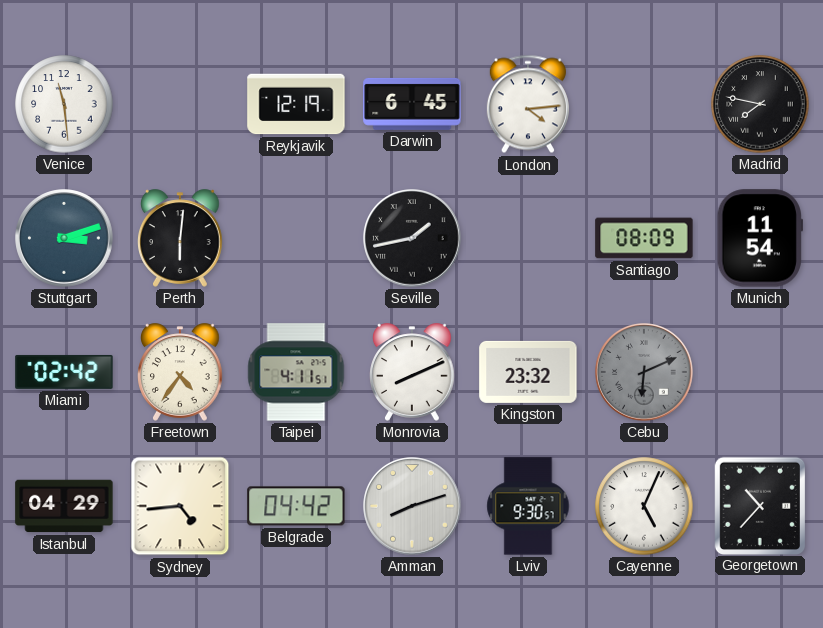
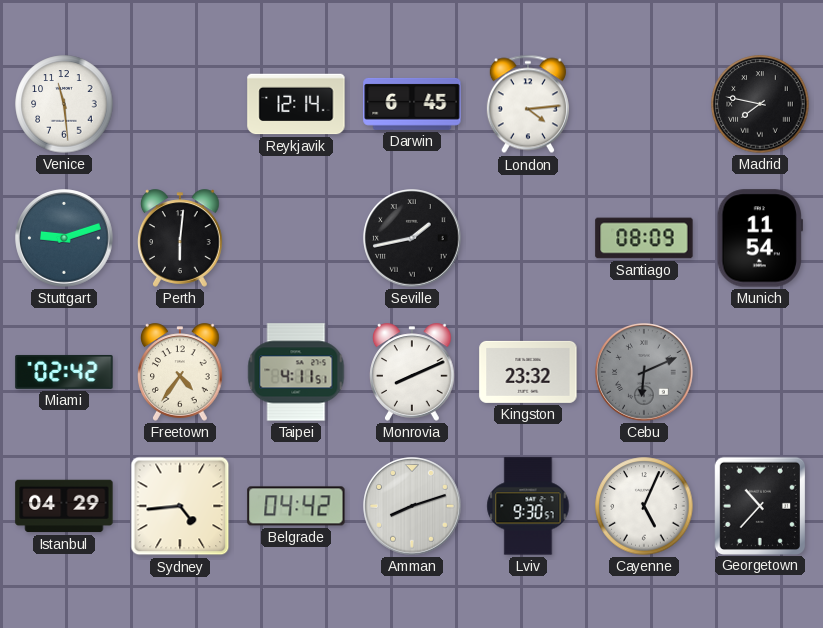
Reykjavik: 12:19 -> 12:14 (296, 104)
Stuttgart: 3:12 -> 9:12 (64, 238)
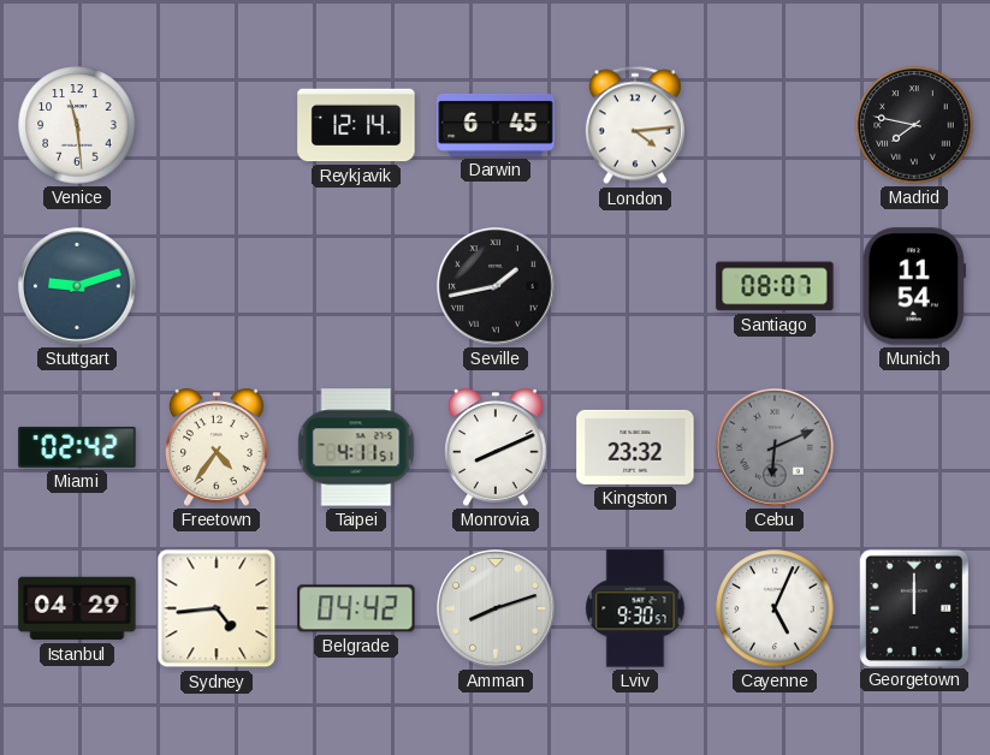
Perth: 6:01 -> none (181, 238)
Santiago: 08:09 -> 08:07 (775, 286)
Georgetown: 10:37 -> 12:00 (913, 607)
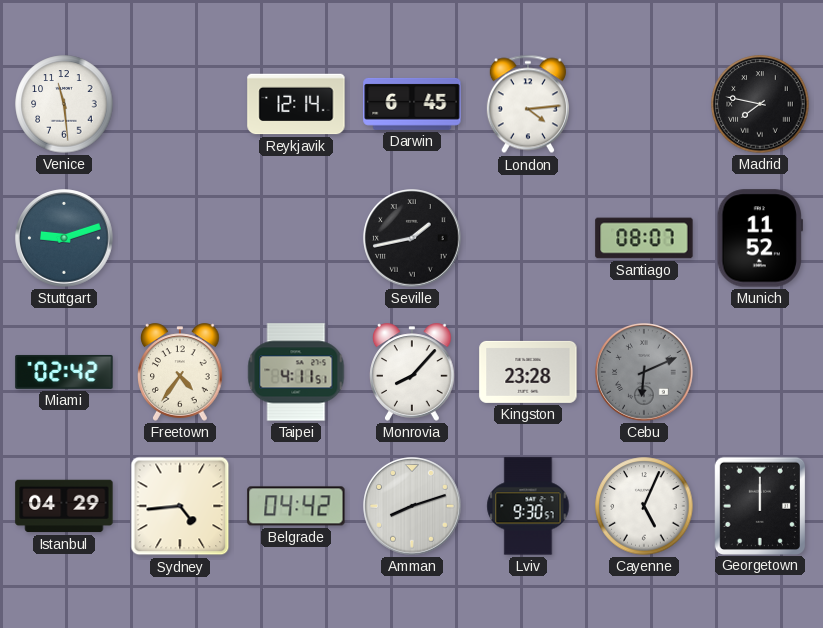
Munich: 11:54 -> 11:52 (759, 238)
Monrovia: 8:11 -> 8:07 (413, 372)
Kingston: 23:32 -> 23:28 (528, 372)
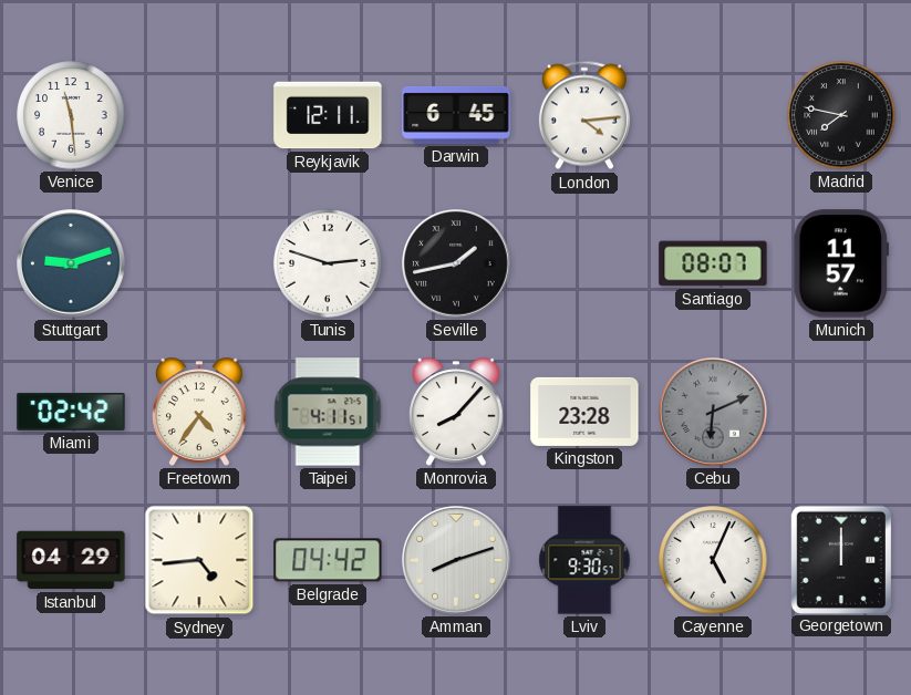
Reykjavik: 12:14 -> 12:11 (328, 115)
Tunis: none -> 2:48 (328, 263)
Munich: 11:52 -> 11:57 (840, 263)
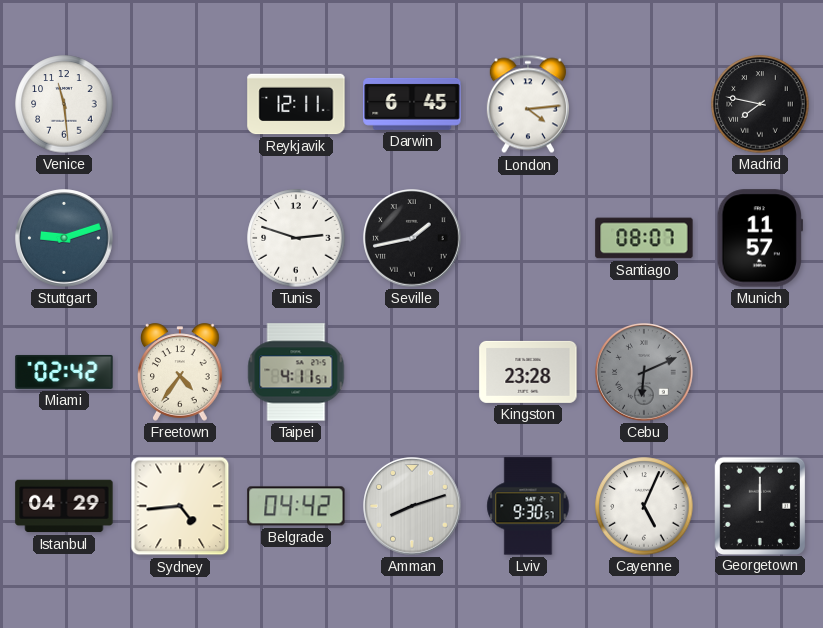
Monrovia: 8:07 -> none (457, 412)
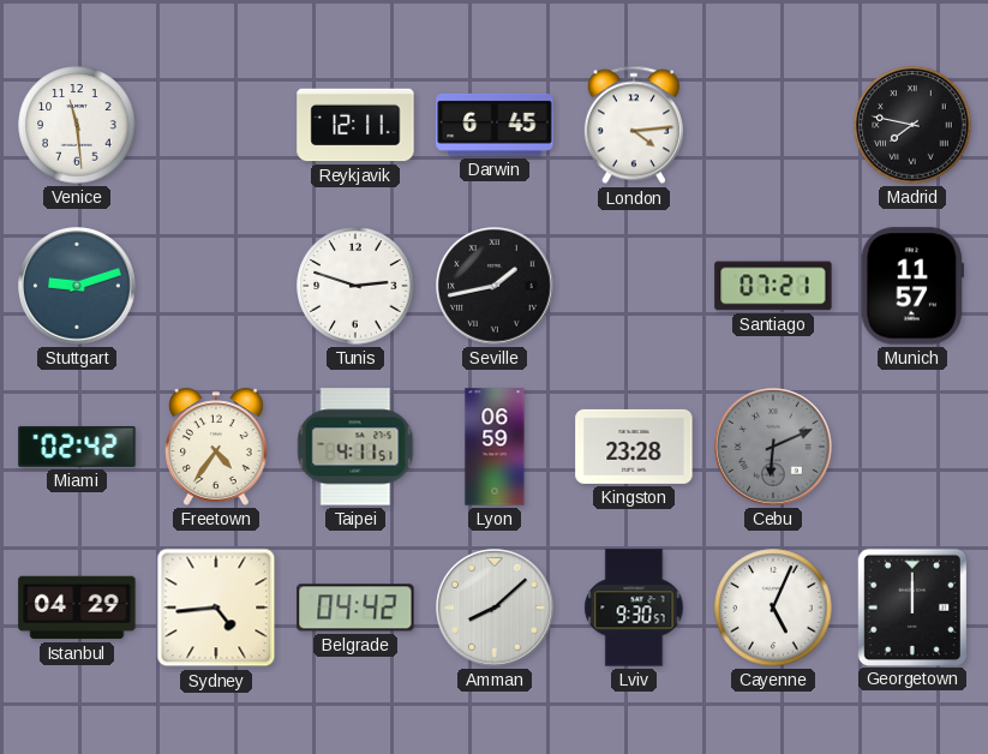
Santiago: 08:07 -> 07:21 (773, 286)
Lyon: none -> 06:59 (495, 447)
Amman: 8:12 -> 8:08 (495, 608)
